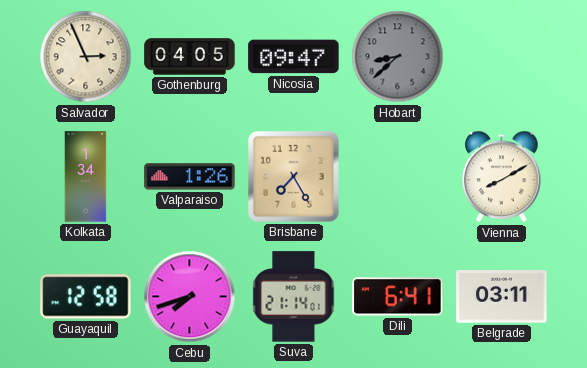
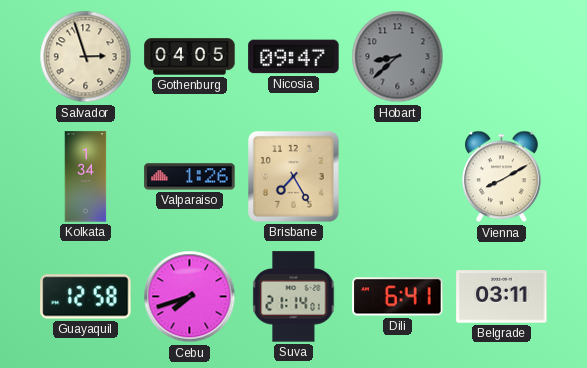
Salvador: 2:56 -> 2:57 (86, 57)
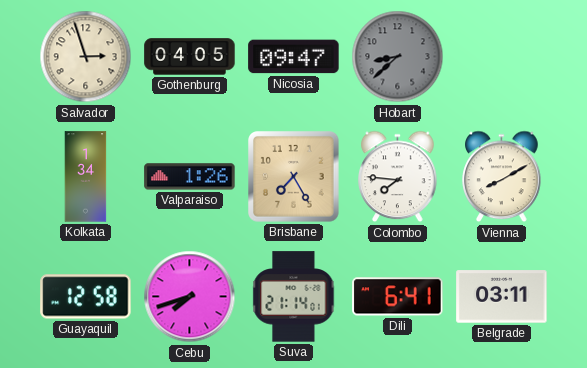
Colombo: none -> 7:46 (398, 177)
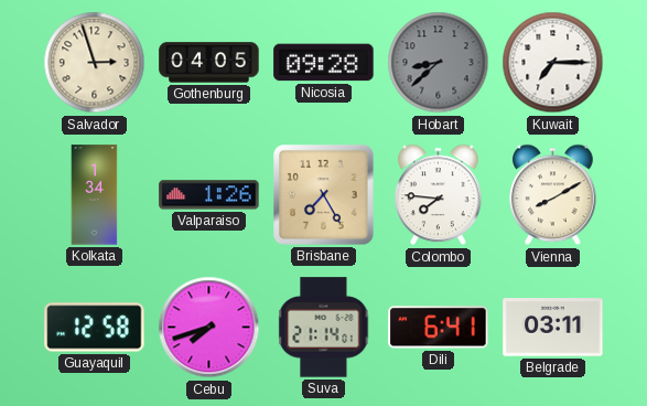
Nicosia: 09:47 -> 09:28 (324, 63)
Kuwait: none -> 7:15 (553, 63)
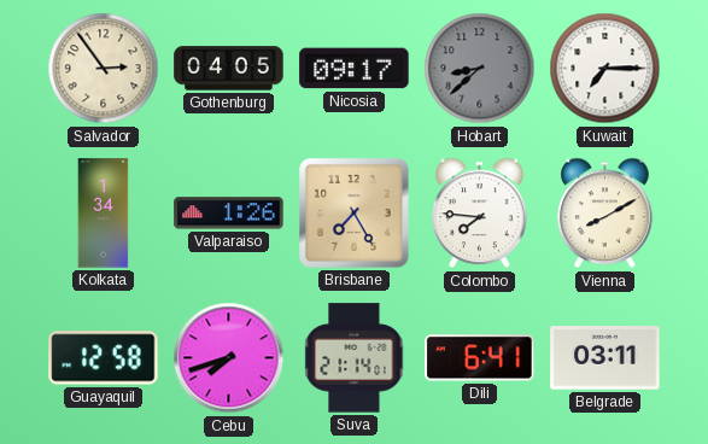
Salvador: 2:57 -> 2:54 (104, 69)
Nicosia: 09:28 -> 09:17 (355, 69)
